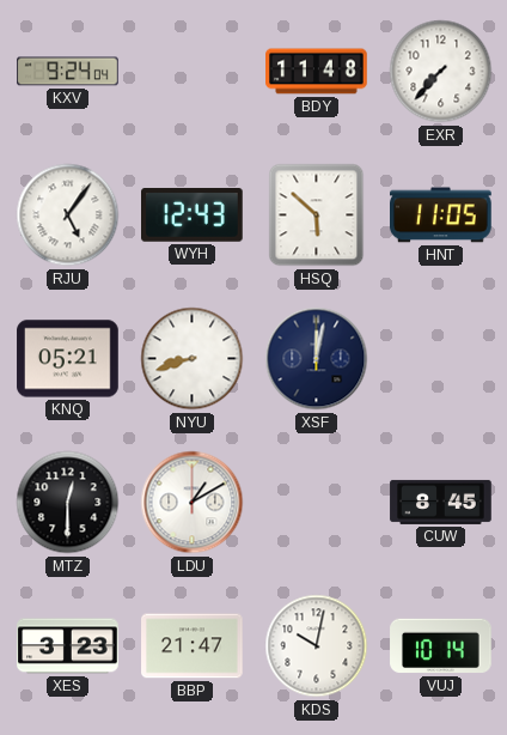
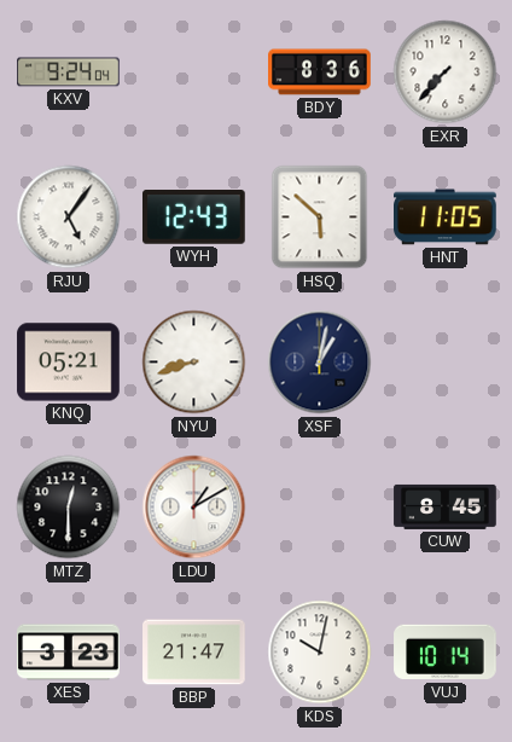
BDY: 11:48 -> 8:36 (320, 73)
XSF: 12:02 -> 1:02 (320, 363)
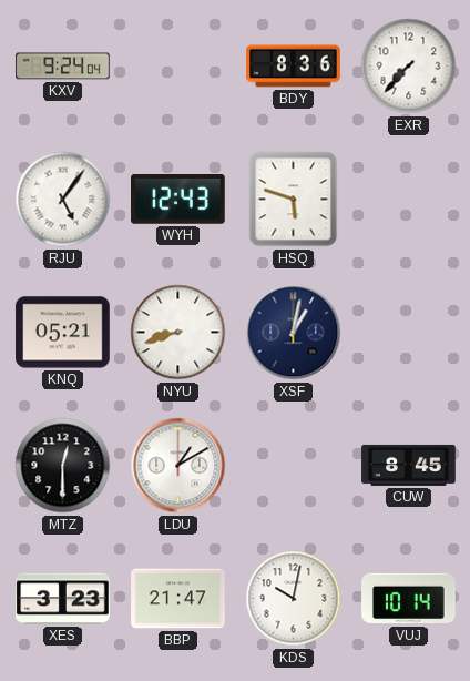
HSQ: 5:52 -> 5:48 (294, 200)
HNT: 11:05 -> none (446, 218)
